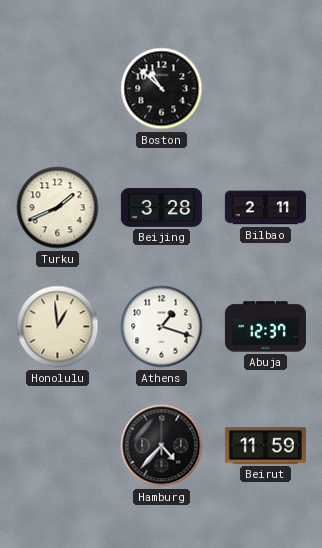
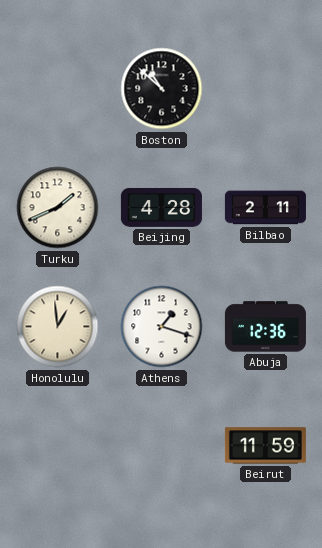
Beijing: 3:28 -> 4:28 (161, 207)
Abuja: 12:37 -> 12:36 (265, 327)
Hamburg: 4:37 -> none (162, 446)
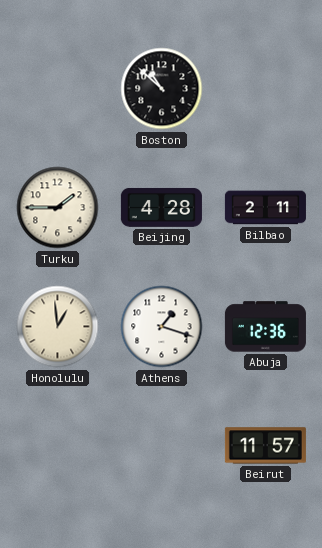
Turku: 1:41 -> 1:45 (58, 208)
Beirut: 11:59 -> 11:57 (265, 446)
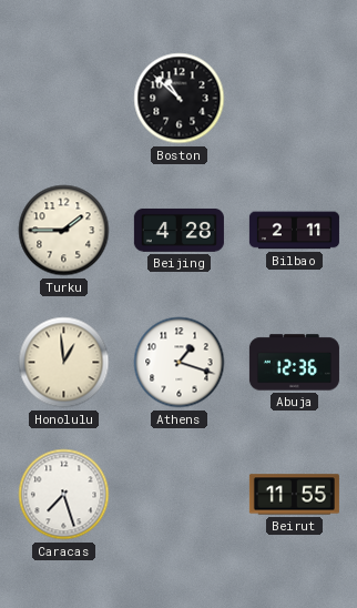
Caracas: none -> 7:27 (64, 495)
Beirut: 11:57 -> 11:55 (294, 495)
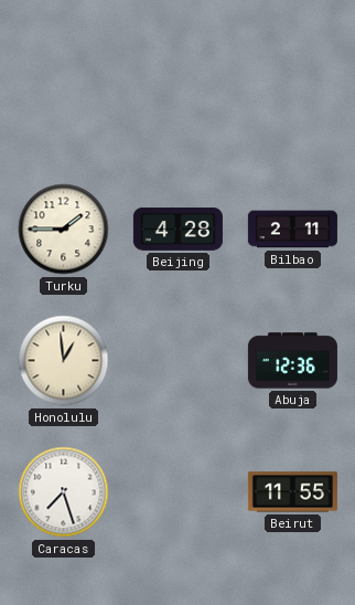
Boston: 10:52 -> none (180, 99)
Athens: 1:18 -> none (180, 363)
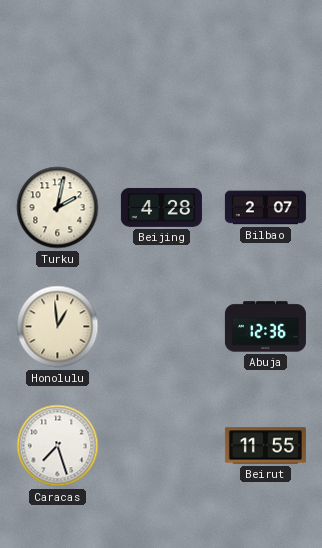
Turku: 1:45 -> 2:02 (58, 208)
Bilbao: 2:11 -> 2:07 (265, 208)
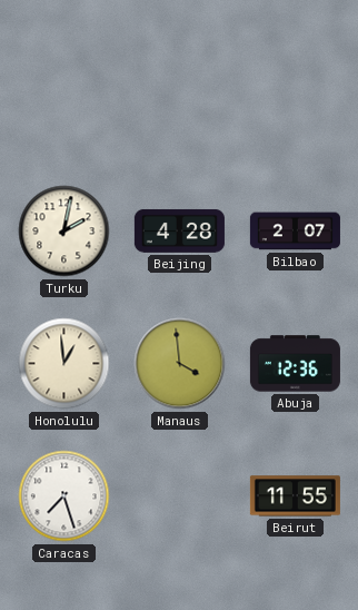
Manaus: none -> 3:59 (180, 364)
